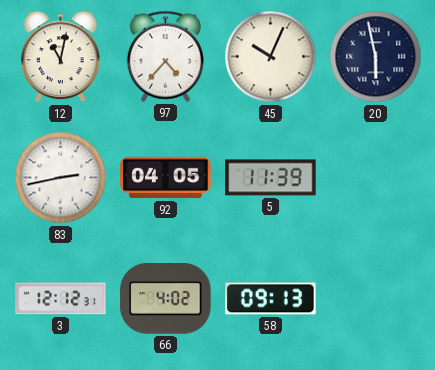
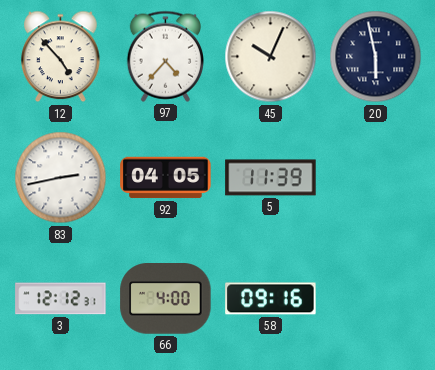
12: 11:02 -> 4:53 (61, 57)
66: 4:02 -> 4:00 (166, 299)
58: 09:13 -> 09:16 (271, 299)
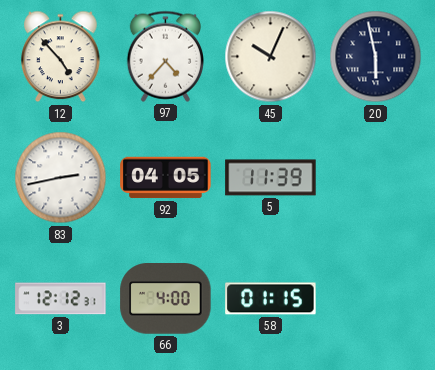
58: 09:16 -> 01:15 (271, 299)
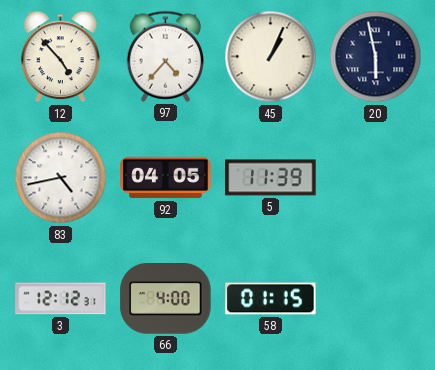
45: 10:04 -> 1:04 (271, 57)
83: 2:43 -> 4:43 (61, 178)
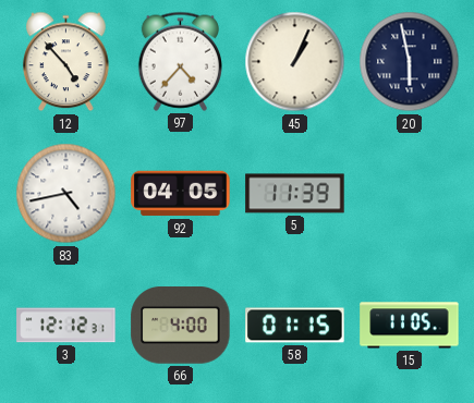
15: none -> 11:05 (410, 326)
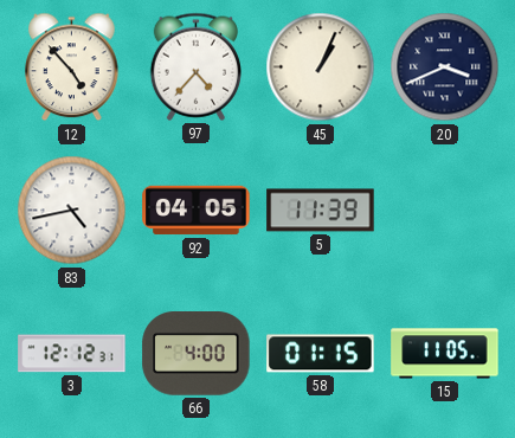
20: 5:58 -> 3:41 (445, 67)
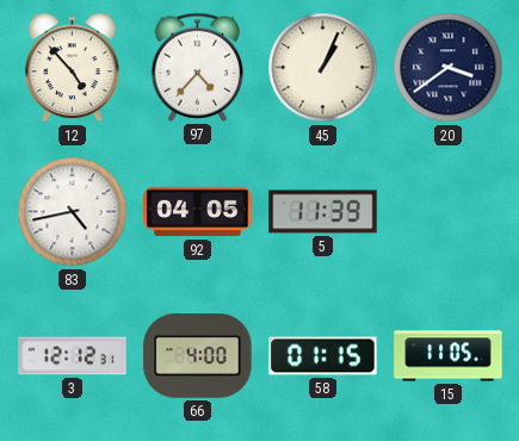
20: 3:41 -> 3:39 (449, 68)
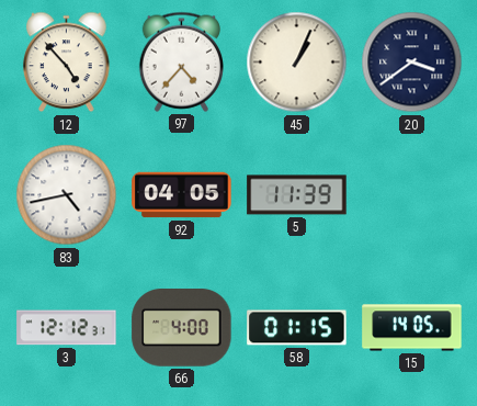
15: 11:05 -> 14:05 (412, 328)
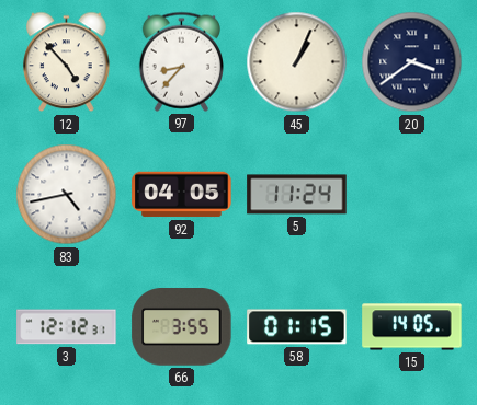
97: 4:37 -> 8:37 (181, 61)
5: 11:39 -> 11:24 (297, 195)
66: 4:00 -> 3:55 (182, 327)
